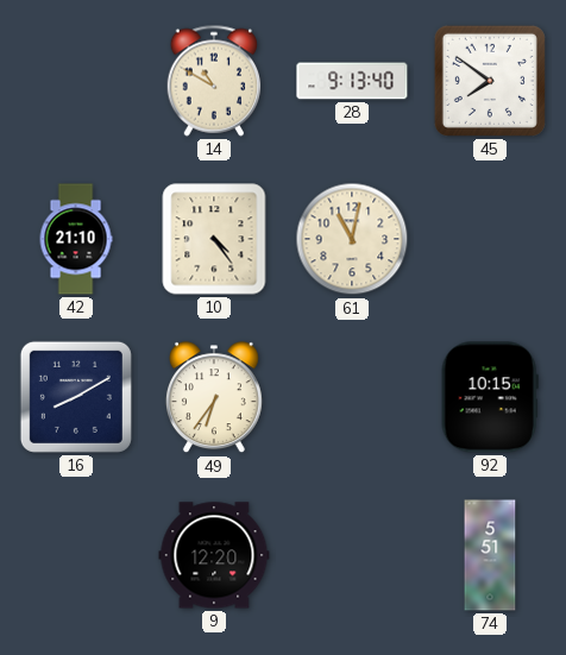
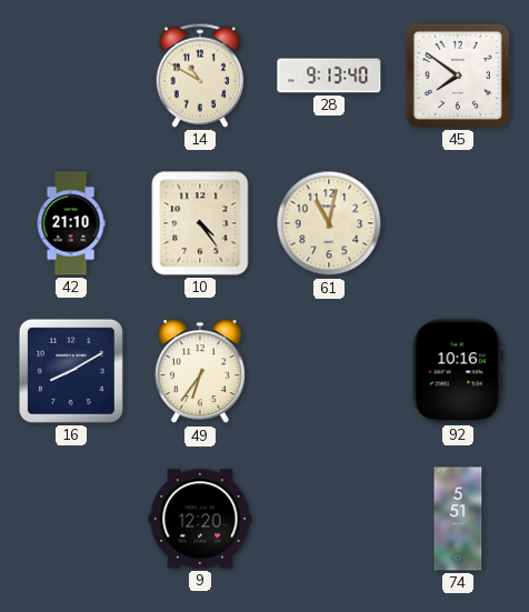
92: 10:15 -> 10:16 (458, 371)
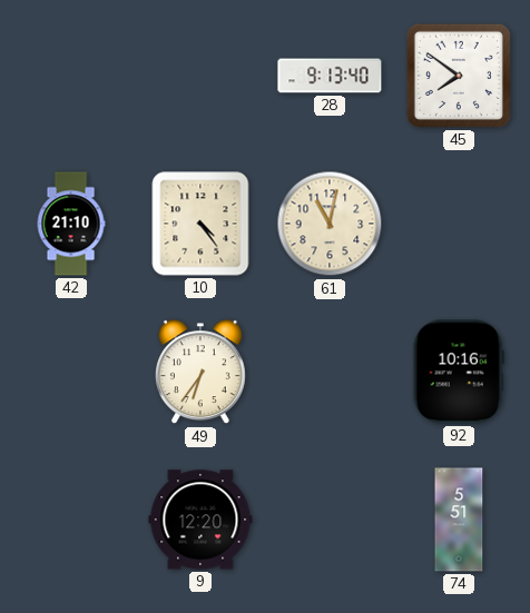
14: 10:50 -> none (200, 76)
16: 8:10 -> none (71, 371)
